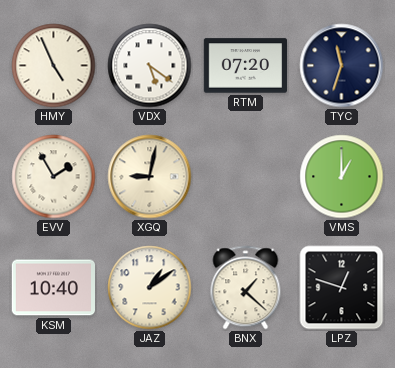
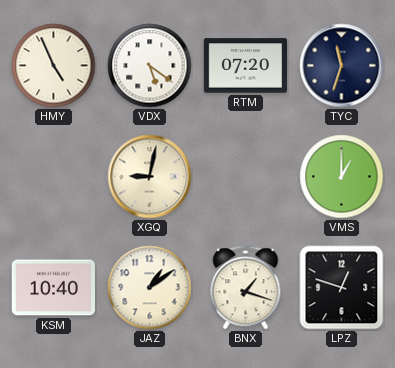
EVV: 1:55 -> none (54, 177)
BNX: 1:22 -> 1:18 (246, 288)
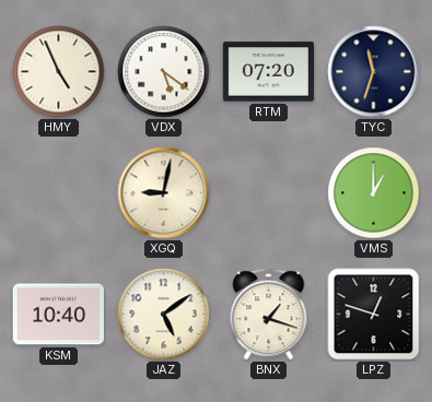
JAZ: 1:09 -> 5:09 (164, 315)
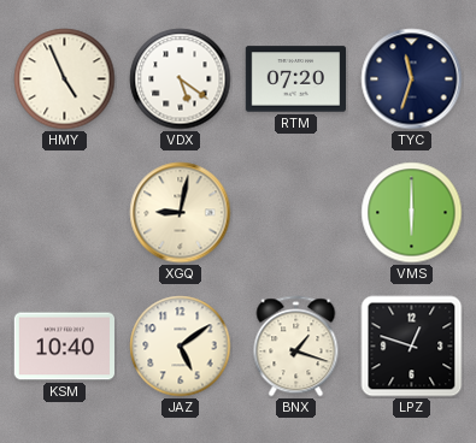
VMS: 1:00 -> 6:00 (412, 213)
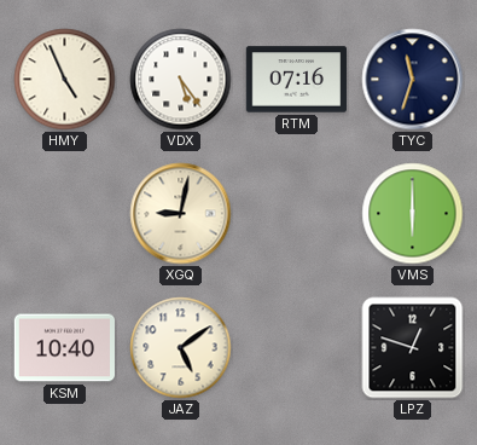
VDX: 5:21 -> 5:24 (181, 80)
RTM: 07:20 -> 07:16 (297, 80)
BNX: 1:18 -> none (296, 347)
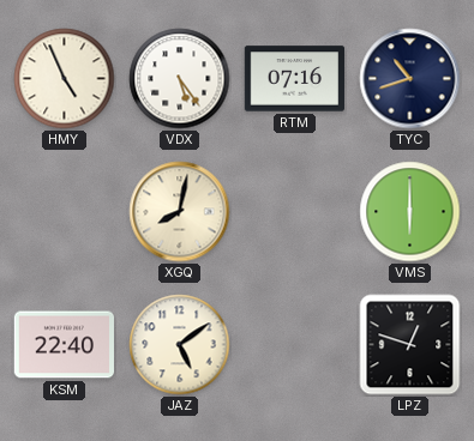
TYC: 11:33 -> 10:42 (410, 79)
XGQ: 9:02 -> 8:02 (180, 212)
KSM: 10:40 -> 22:40 (64, 345)
